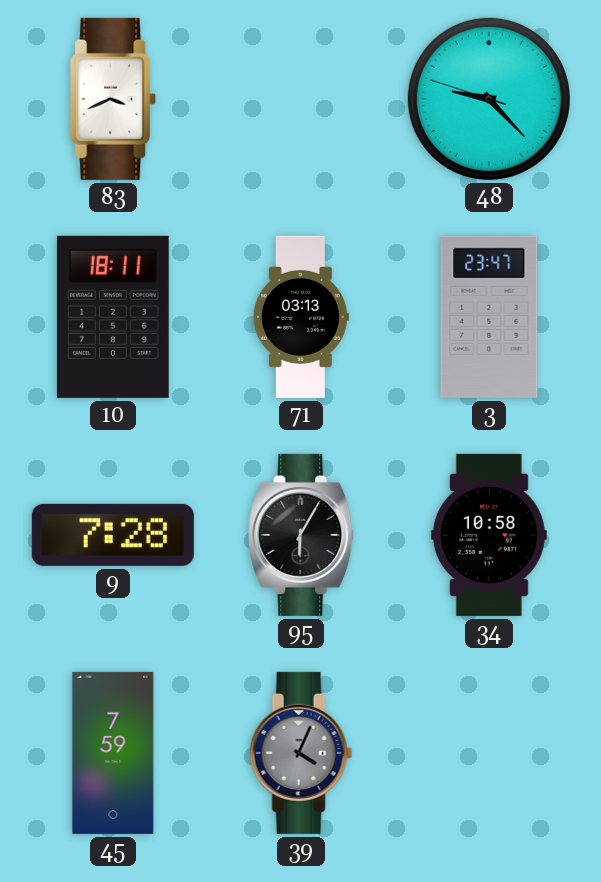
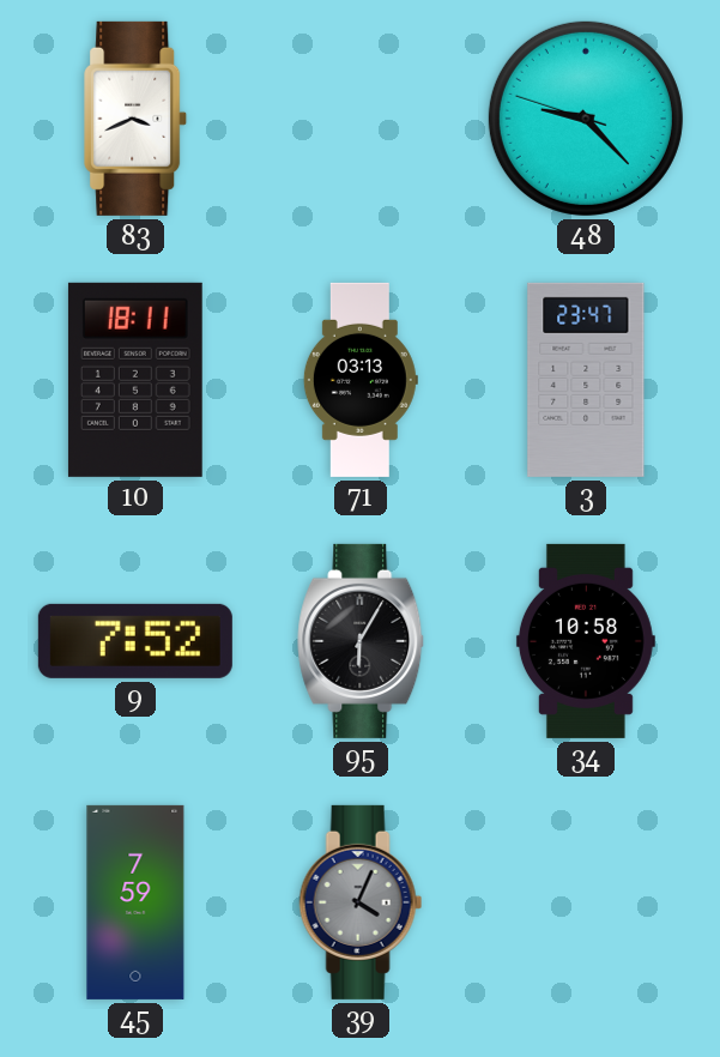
9: 7:28 -> 7:52 (135, 641)
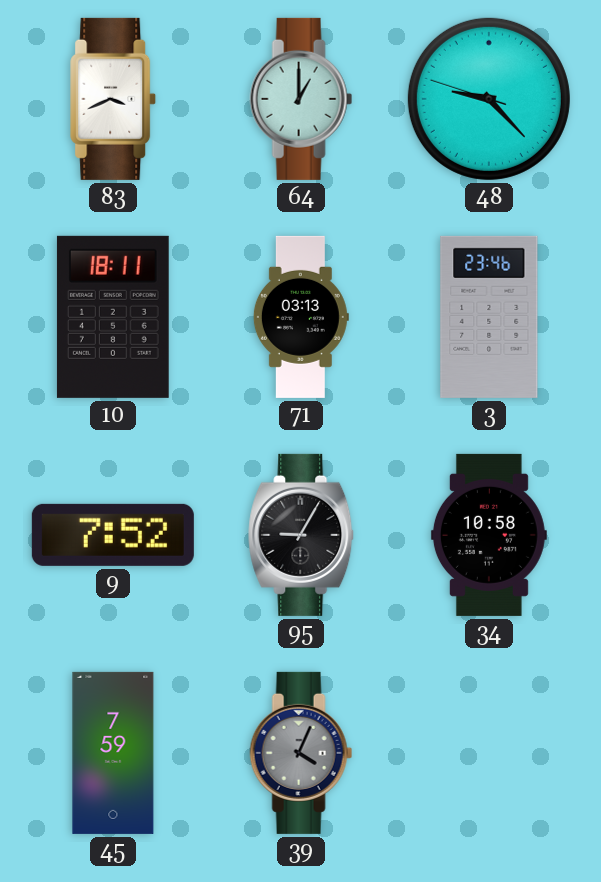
64: none -> 1:00 (301, 99)
3: 23:47 -> 23:46 (489, 317)
95: 6:05 -> 9:05 (302, 535)
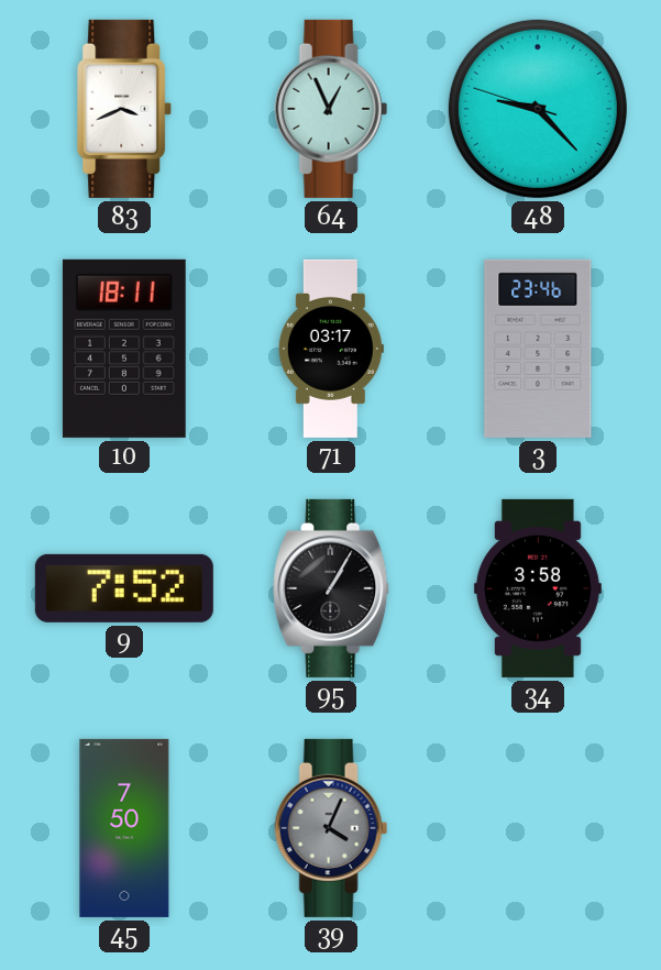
64: 1:00 -> 12:56 (331, 109)
71: 03:13 -> 03:17 (331, 349)
95: 9:05 -> 1:05 (332, 588)
34: 10:58 -> 3:58 (538, 588)
45: 7:59 -> 7:50 (124, 828)
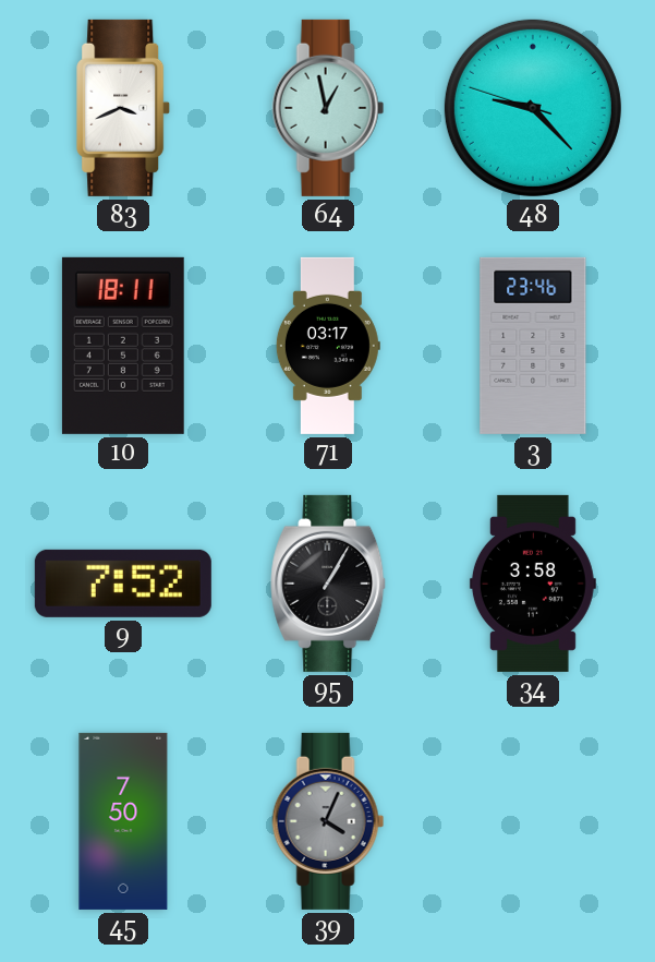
64: 12:56 -> 12:58 (328, 108)
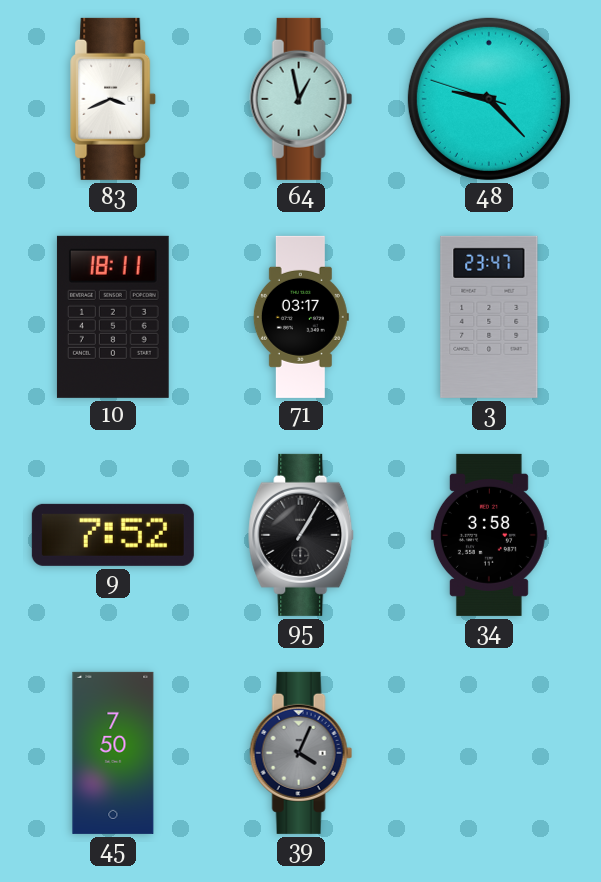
3: 23:46 -> 23:47 (489, 317)
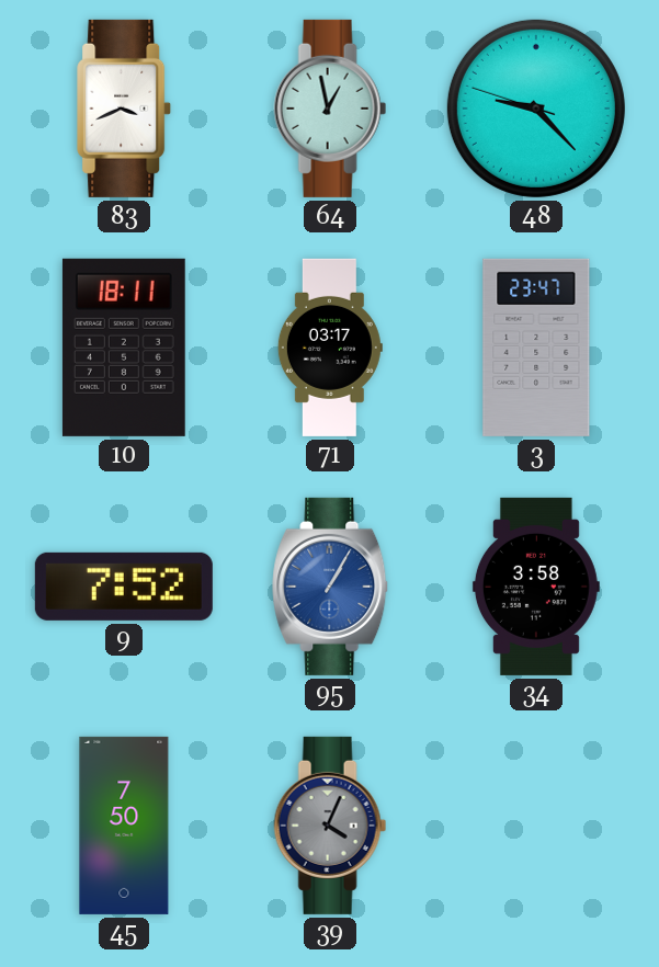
95 dial: black -> blue (331, 587)
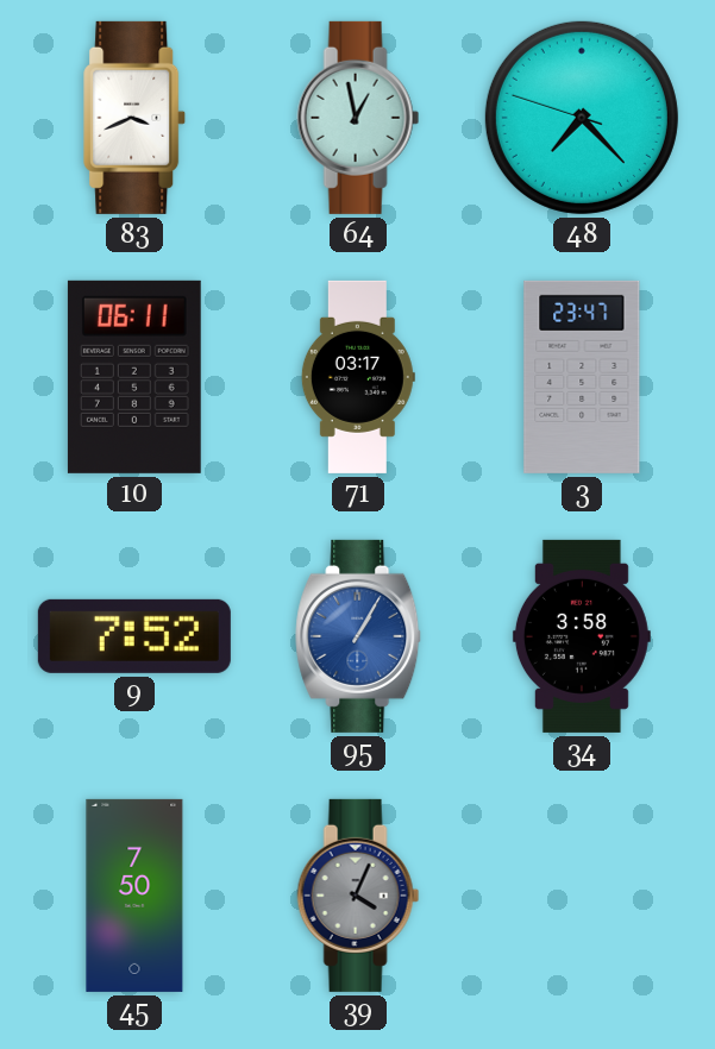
48: 9:22 -> 7:22 (582, 118)
10: 18:11 -> 06:11 (134, 377)
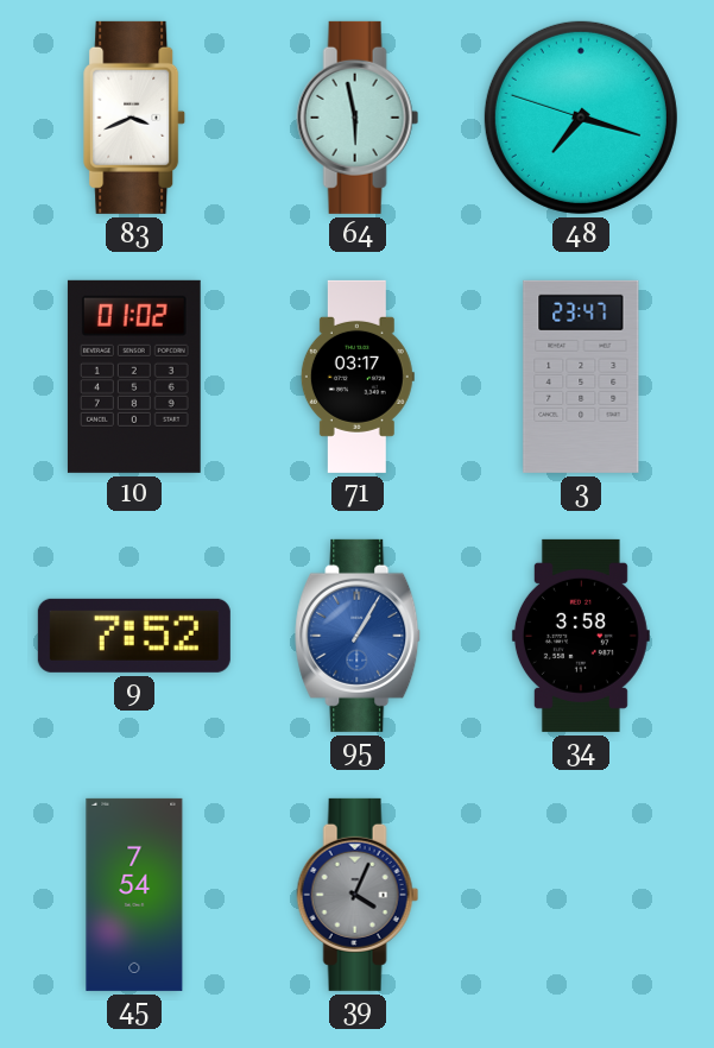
64: 12:58 -> 5:58 (358, 118)
48: 7:22 -> 7:17 (581, 118)
10: 06:11 -> 01:02 (134, 377)
45: 7:50 -> 7:54 (134, 895)
